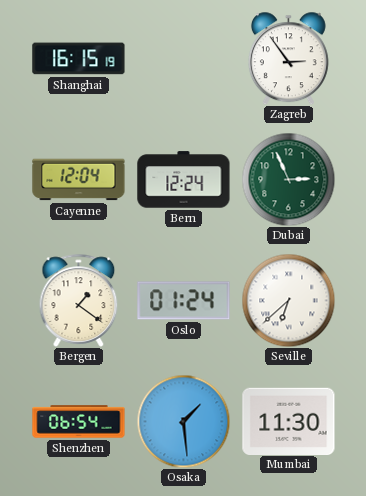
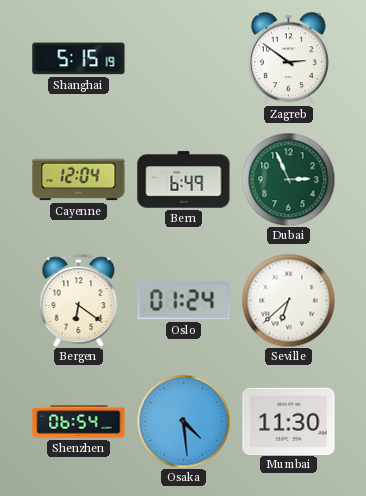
Shanghai: 16:15 -> 5:15 (79, 59)
Zagreb: 2:54 -> 2:51 (288, 58)
Bern: 12:24 -> 6:49 (184, 180)
Bergen: 1:21 -> 6:21 (79, 300)
Osaka: 1:29 -> 4:29 (183, 421)
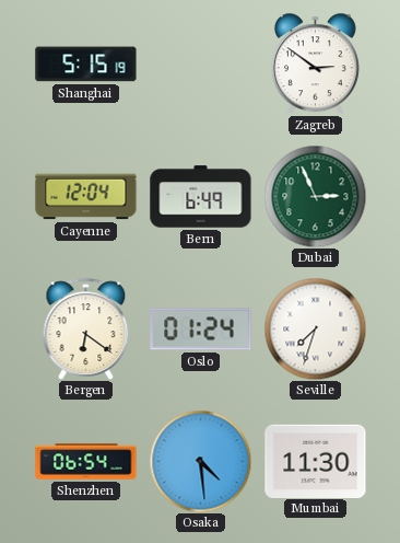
Seville: 6:38 -> 7:33 (315, 328)
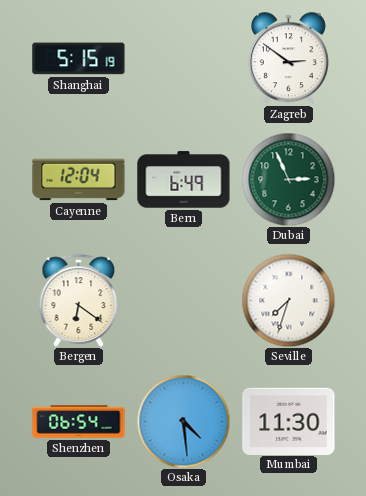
Oslo: 01:24 -> none (201, 330)
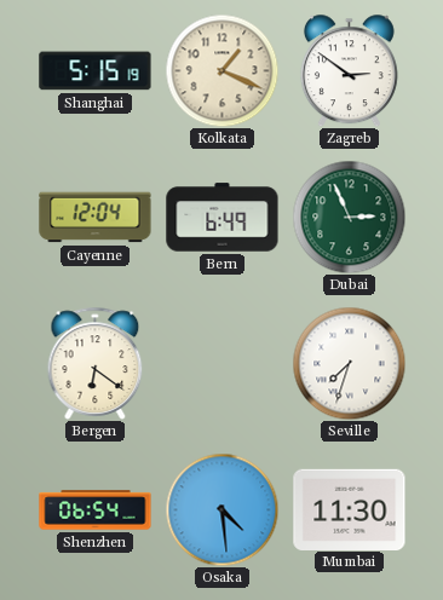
Kolkata: none -> 1:19 (221, 70)
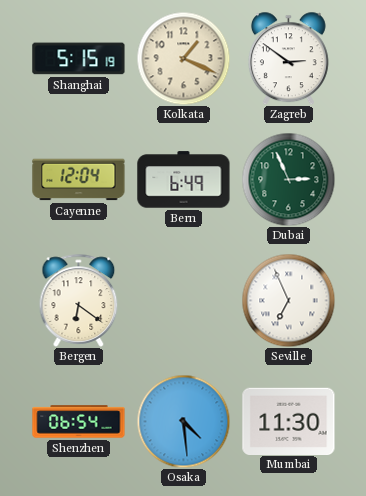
Seville: 7:33 -> 6:56 (288, 300)
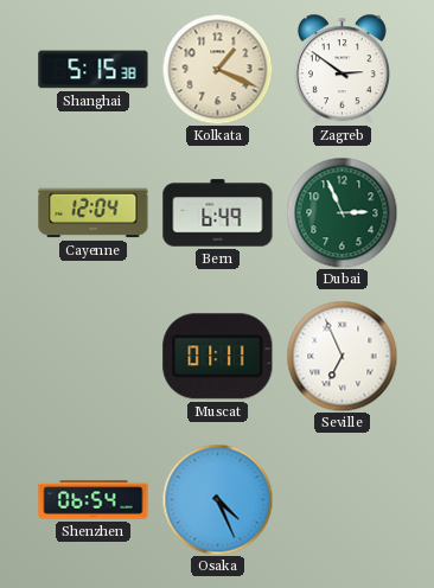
Shanghai: 5:15:19 -> 5:15:38 (94, 70)
Bergen: 6:21 -> none (79, 300)
Muscat: none -> 01:11 (218, 357)
Osaka: 4:29 -> 4:26 (217, 499)
Mumbai: 11:30 -> none (289, 421)
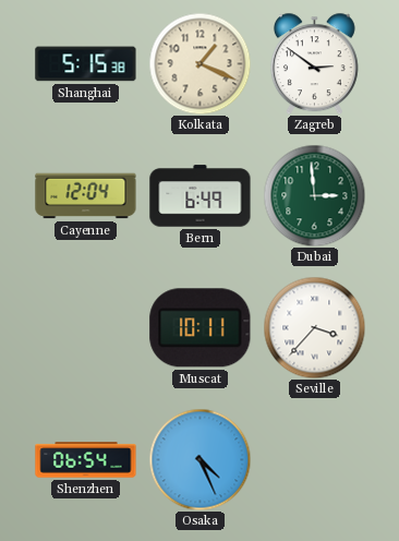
Dubai: 2:56 -> 2:59 (314, 195)
Muscat: 01:11 -> 10:11 (201, 328)
Seville: 6:56 -> 3:37 (314, 327)
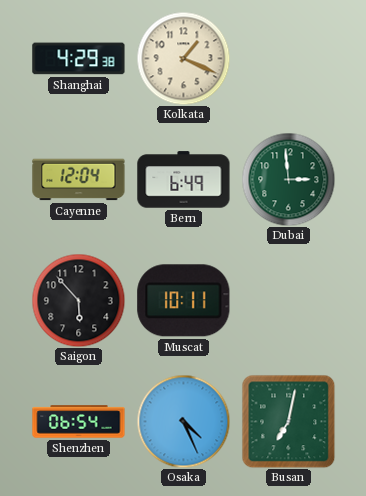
Shanghai: 5:15 -> 4:29 (79, 59)
Zagreb: 2:51 -> none (314, 63)
Saigon: none -> 5:53 (78, 300)
Seville: 3:37 -> none (314, 327)
Busan: none -> 7:02 (288, 421)
